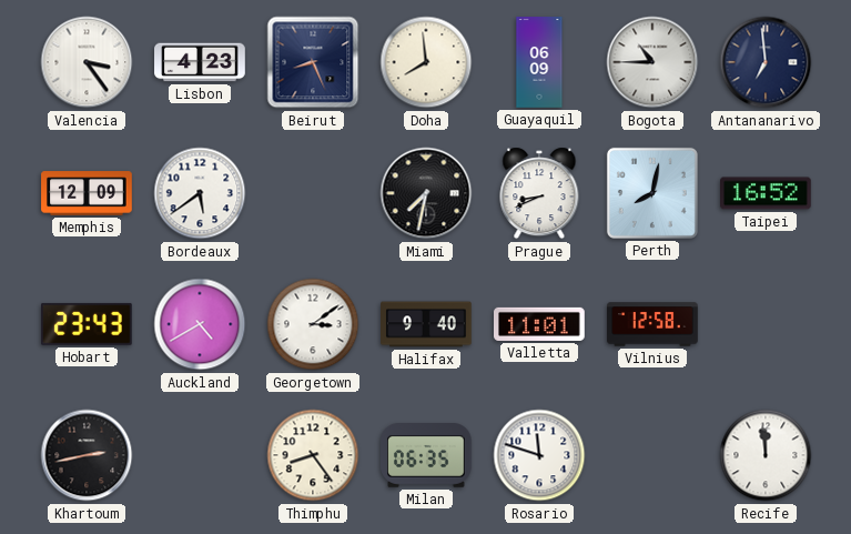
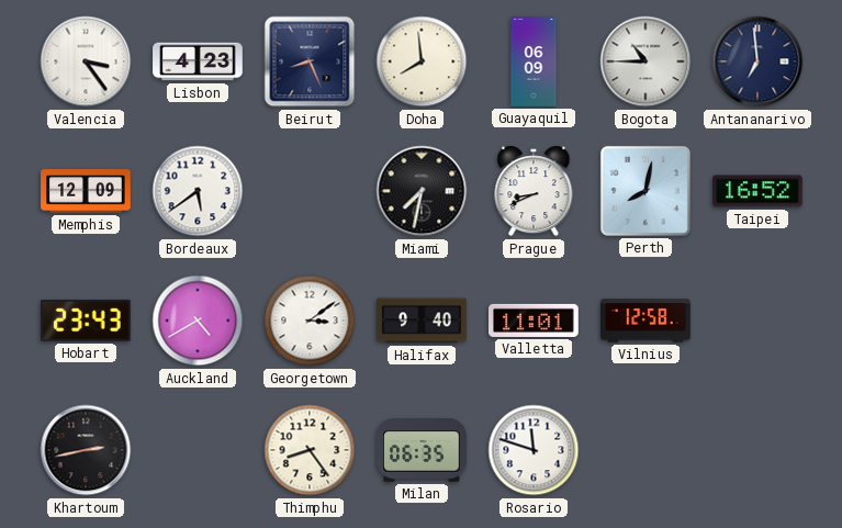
Recife: 11:59 -> none (766, 455)
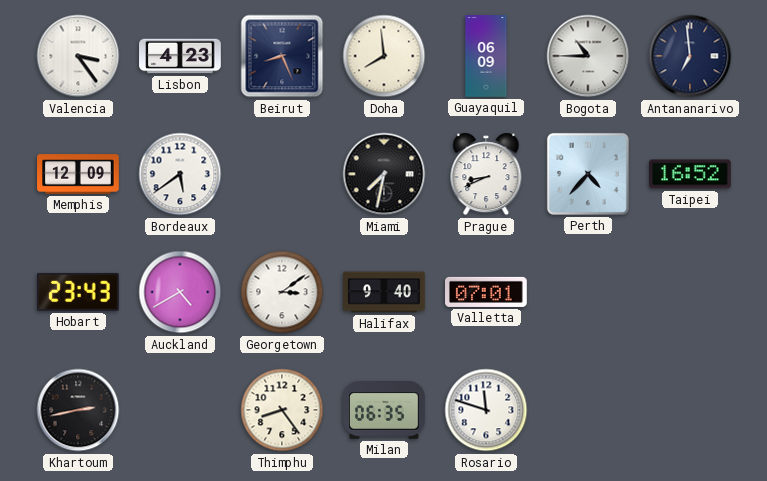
Perth: 8:02 -> 4:37 (588, 174)
Valletta: 11:01 -> 07:01 (487, 292)
Vilnius: 12:58 -> none (645, 321)
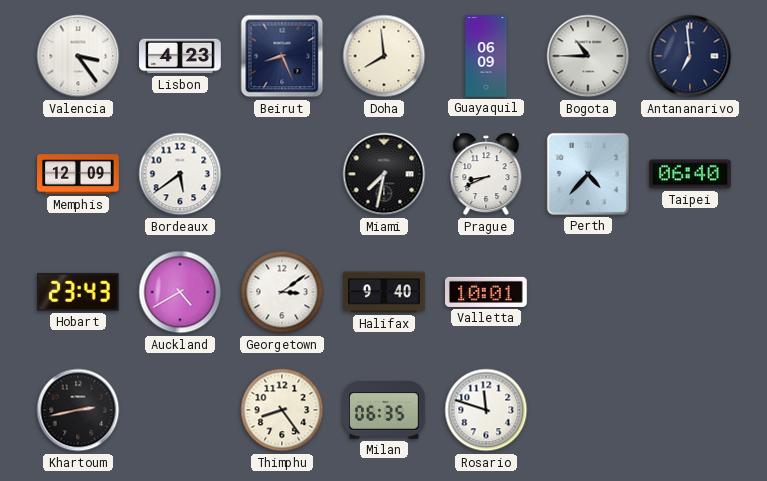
Taipei: 16:52 -> 06:40 (691, 174)
Valletta: 07:01 -> 10:01 (487, 292)
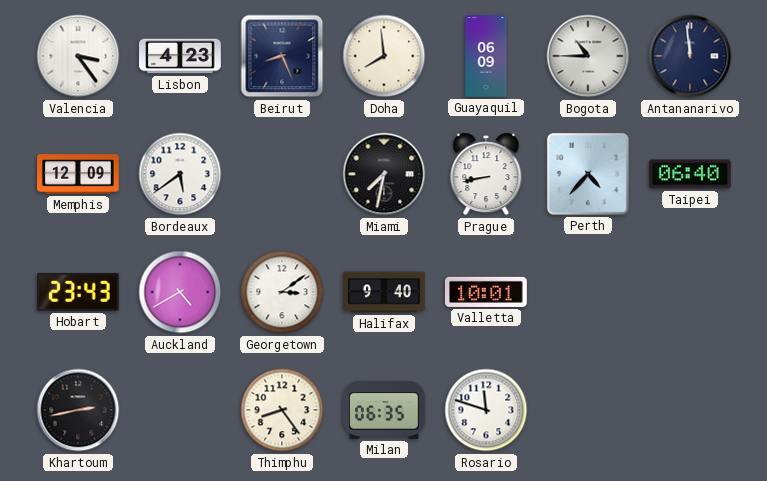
Antananarivo: 6:59 -> 11:59 (690, 56)
Prague: 8:41 -> 8:43 (486, 174)
